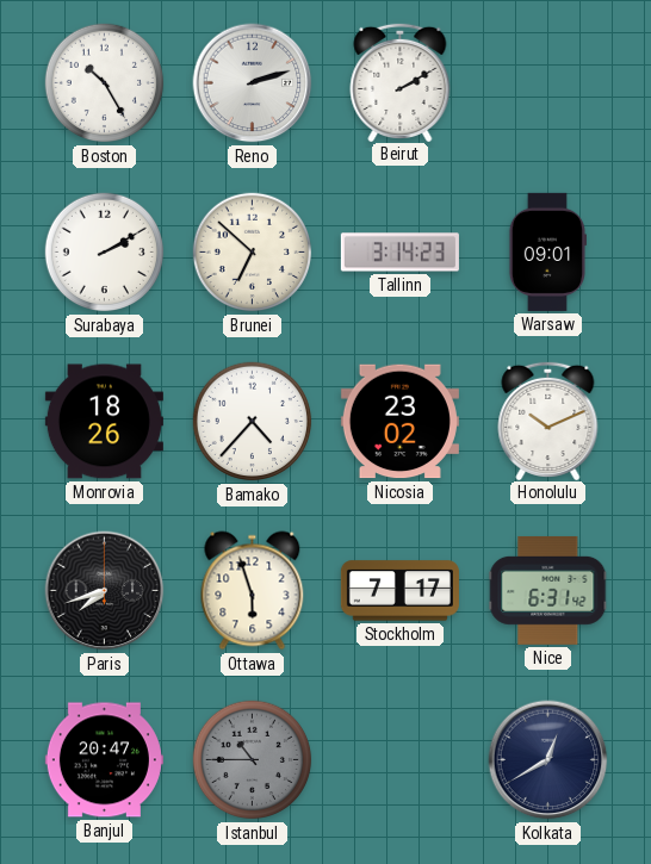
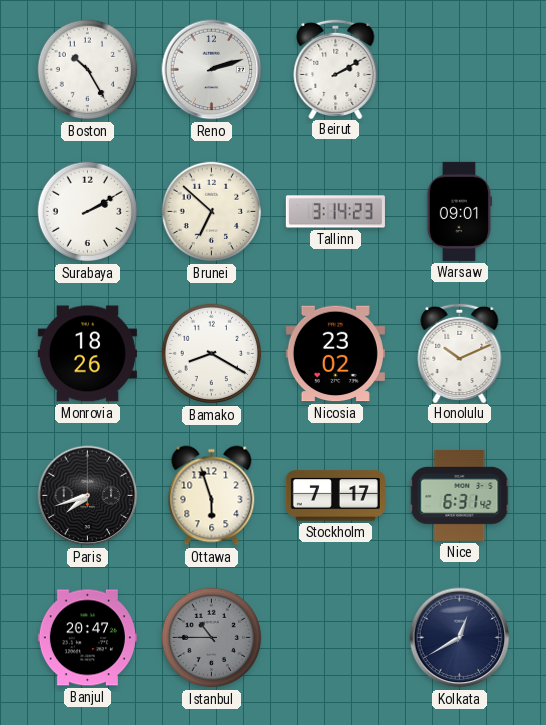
Bamako: 4:37 -> 8:20 (212, 354)
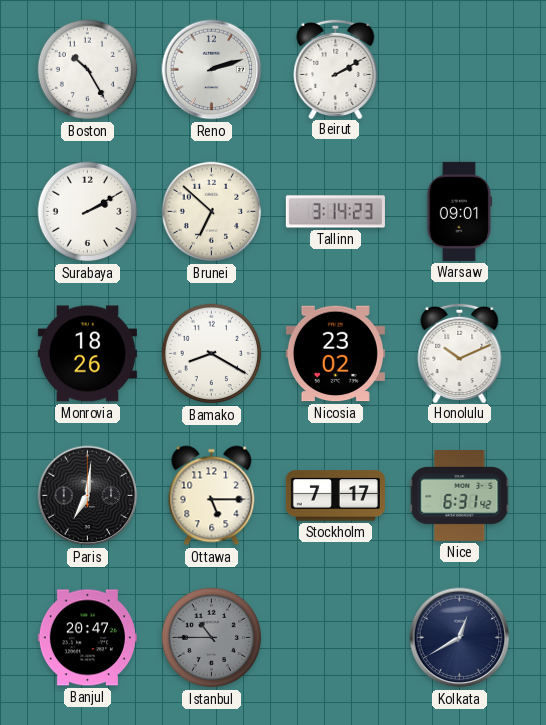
Paris: 7:42 -> 7:01 (88, 496)
Ottawa: 5:57 -> 5:15 (212, 496)
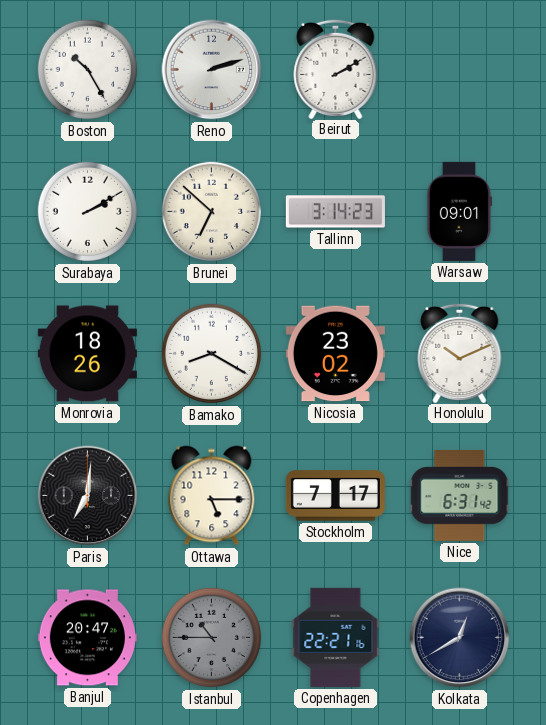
Copenhagen: none -> 22:21 (336, 637)
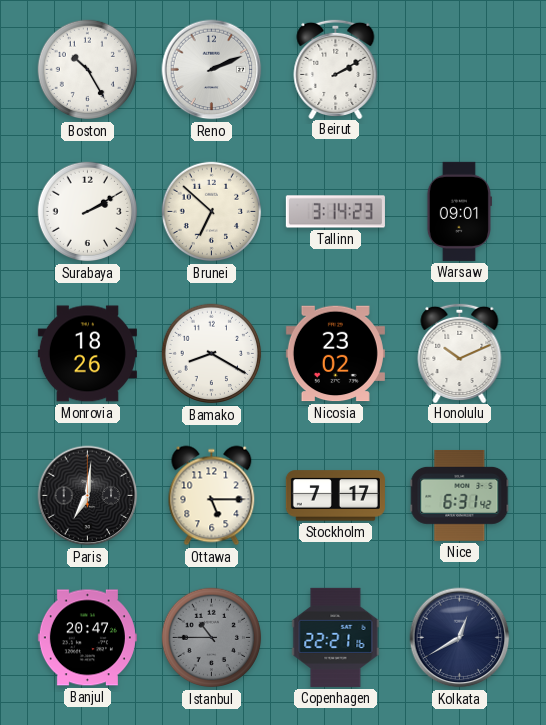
Reno: 2:12 -> 2:11 (212, 70)
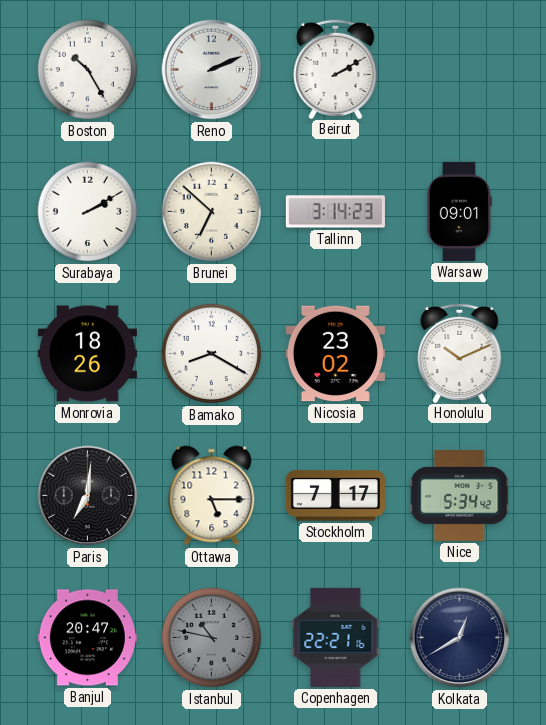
Nice: 6:31 -> 5:34 (460, 495)
Istanbul: 10:45 -> 10:47 (212, 638)
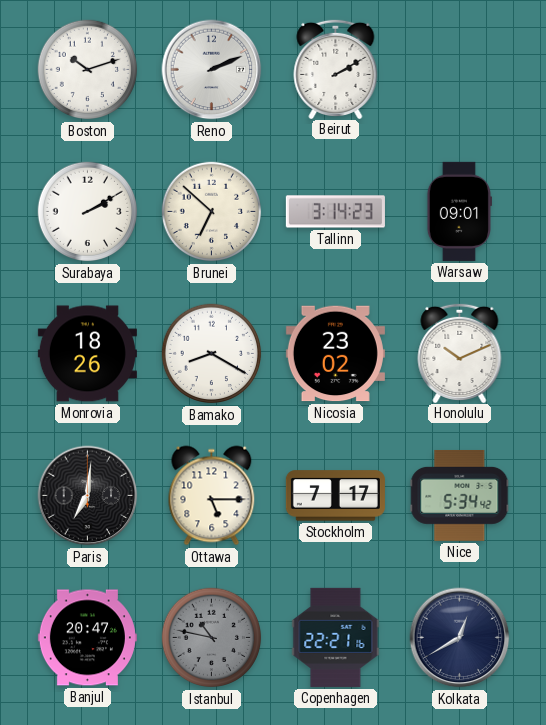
Boston: 10:25 -> 10:12 (88, 70)
